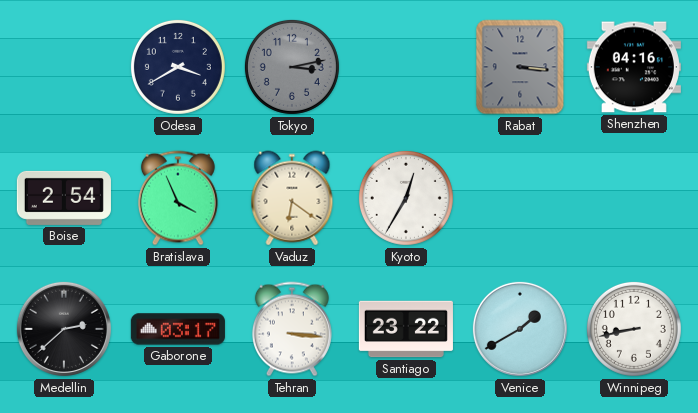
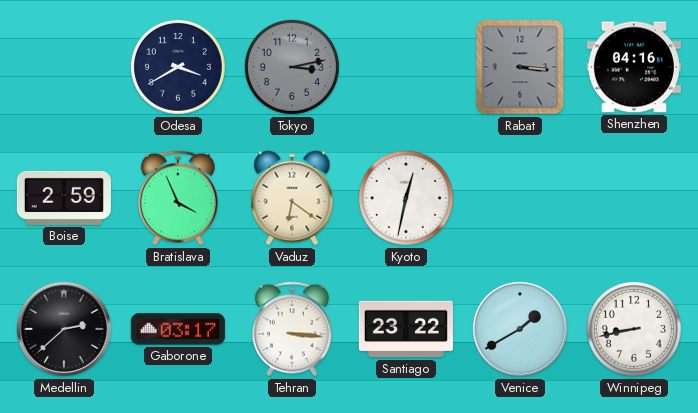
Boise: 2:54 -> 2:59 (64, 198)
Kyoto: 12:35 -> 12:32 (406, 198)
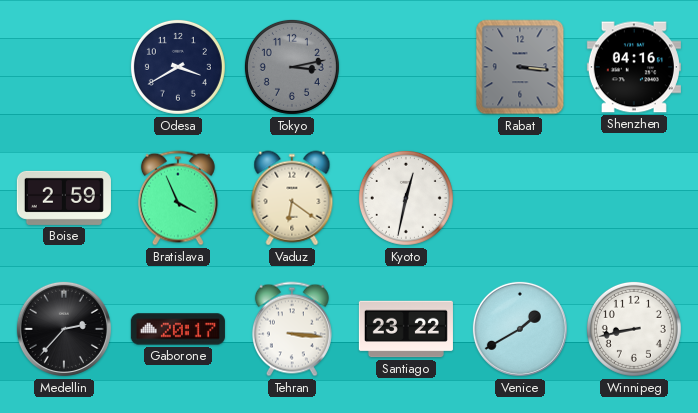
Medellin: 2:38 -> 2:37 (64, 329)
Gaborone: 03:17 -> 20:17 (178, 329)
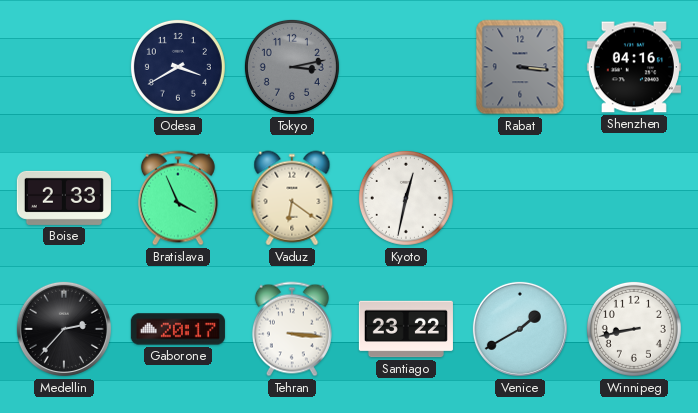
Boise: 2:59 -> 2:33 (64, 198)
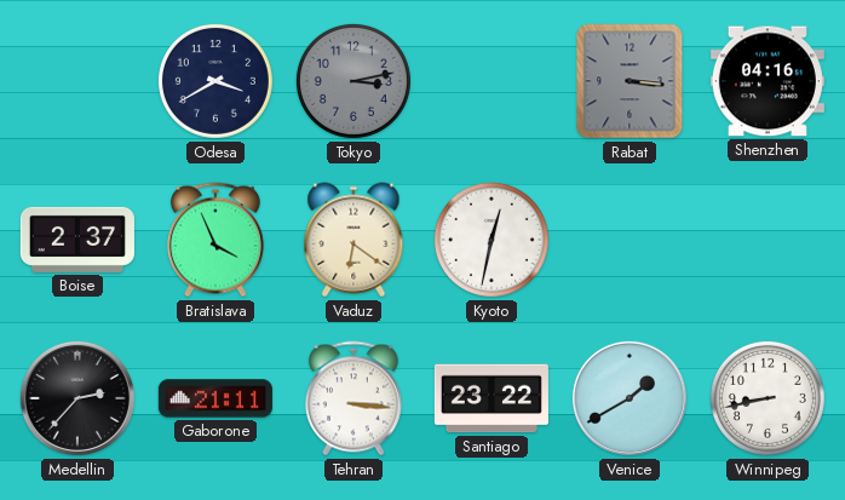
Boise: 2:33 -> 2:37 (77, 240)
Gaborone: 20:17 -> 21:11 (215, 398)
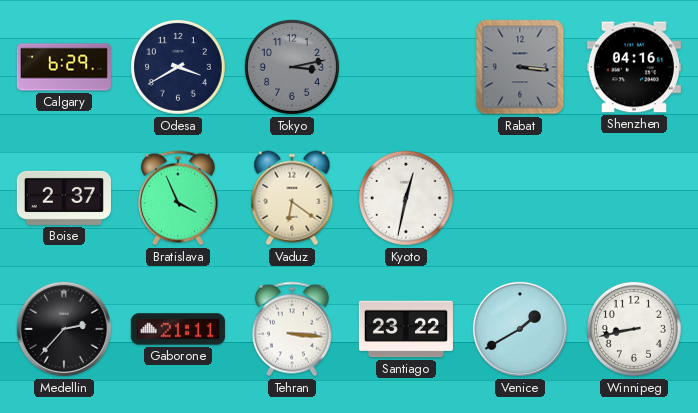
Calgary: none -> 6:29 (64, 67)
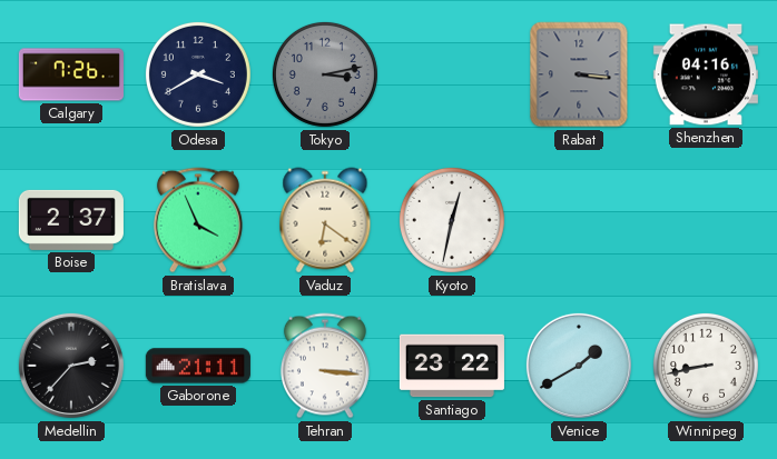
Calgary: 6:29 -> 7:26 (71, 74)
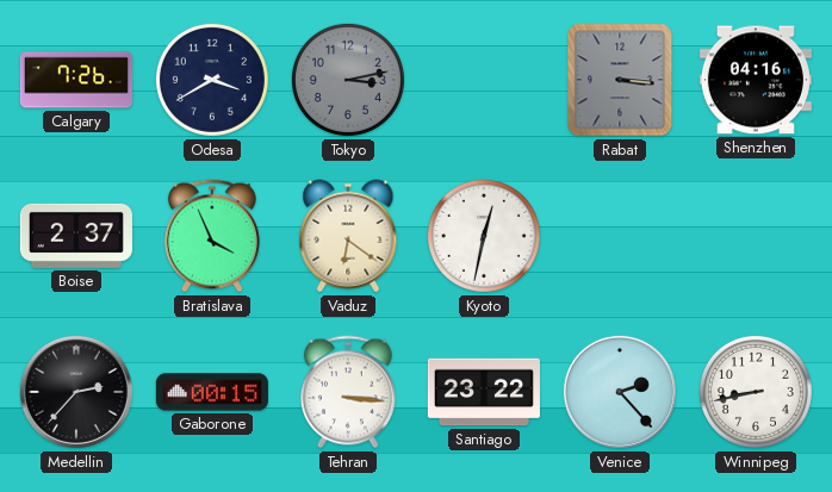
Gaborone: 21:11 -> 00:15 (212, 392)
Venice: 1:40 -> 2:23 (620, 392)
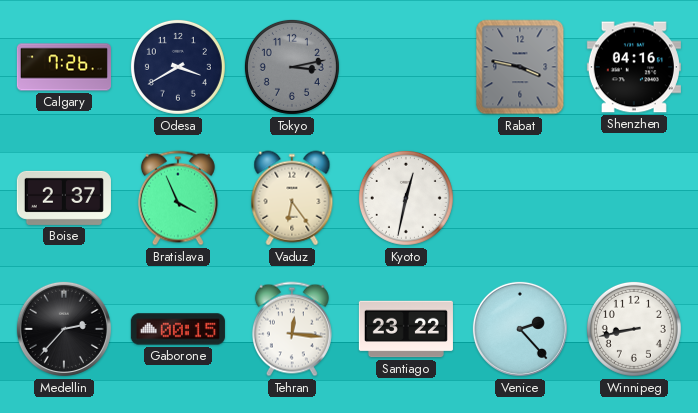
Rabat: 3:16 -> 3:47 (520, 67)
Vaduz: 6:21 -> 6:24 (292, 198)
Tehran: 3:16 -> 12:16 (292, 329)
